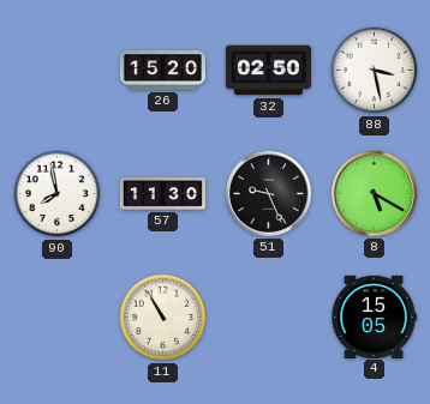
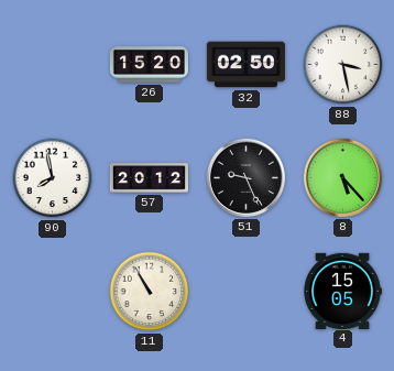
57: 11:30 -> 20:12 (149, 178)
8: 5:20 -> 5:23 (342, 177)
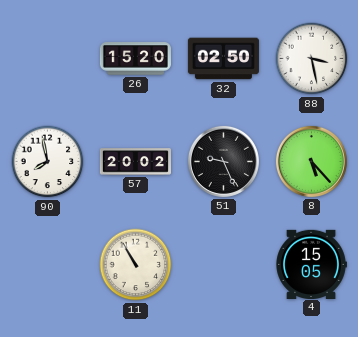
57: 20:12 -> 20:02 (135, 162)
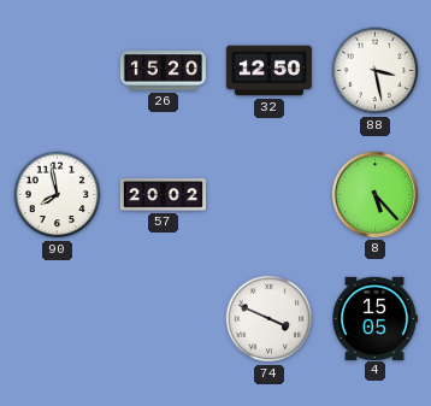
32: 02:50 -> 12:50 (268, 71)
51: 9:26 -> none (223, 161)
11: 10:55 -> none (136, 265)
74: none -> 3:49 (270, 319)
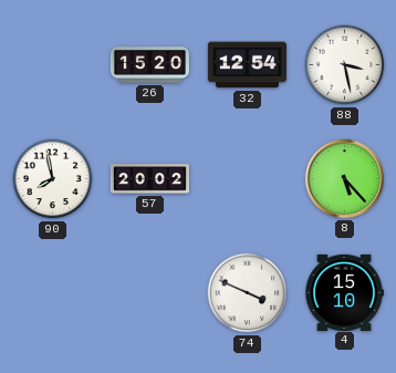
32: 12:50 -> 12:54 (247, 65)
4: 15:05 -> 15:10 (344, 292)
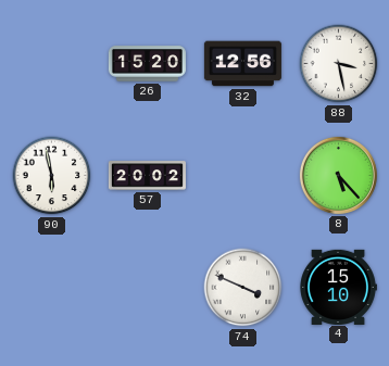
32: 12:54 -> 12:56 (242, 64)
90: 7:58 -> 5:58 (52, 176)
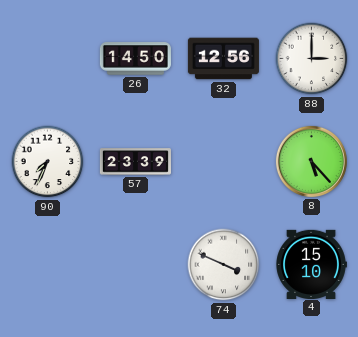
26: 15:20 -> 14:50 (135, 59)
88: 3:28 -> 3:00 (312, 59)
90: 5:58 -> 7:34 (48, 162)
57: 20:02 -> 23:39 (135, 162)
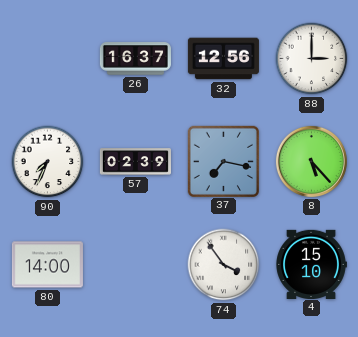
26: 14:50 -> 16:37 (135, 59)
57: 23:39 -> 02:39 (135, 162)
37: none -> 7:17 (223, 161)
80: none -> 14:00 (47, 265)
74: 3:49 -> 3:54 (224, 265)
